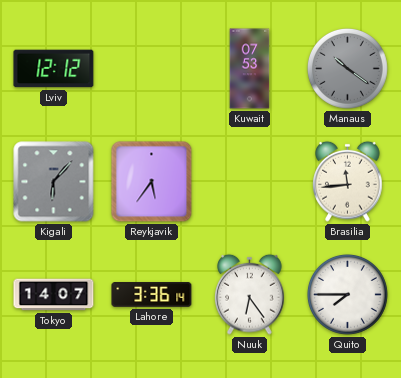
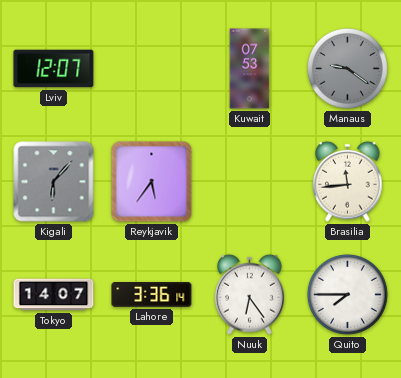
Lviv: 12:12 -> 12:07 (54, 69)
Manaus: 10:21 -> 9:21 (348, 69)
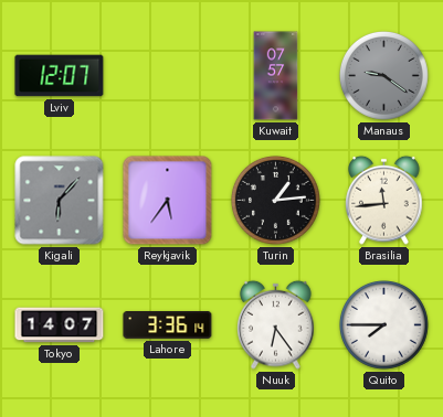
Kuwait: 07:53 -> 07:57 (276, 76)
Turin: none -> 1:14 (276, 201)
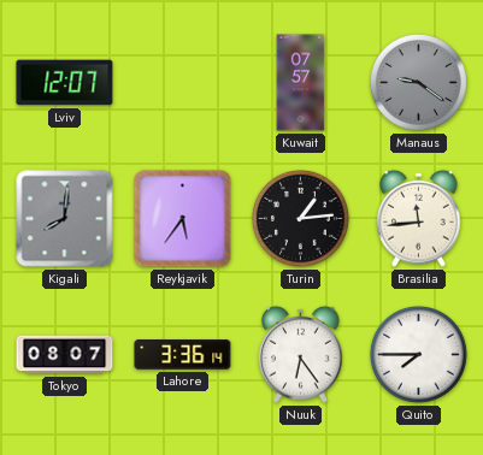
Kigali: 6:07 -> 8:01 (65, 219)
Tokyo: 14:07 -> 08:07 (65, 355)
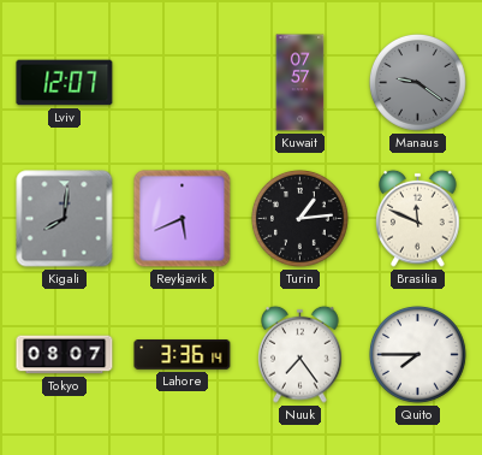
Reykjavik: 5:36 -> 5:41 (183, 219)
Brasilia: 11:44 -> 11:49 (418, 218)
Nuuk: 6:24 -> 7:24 (300, 354)
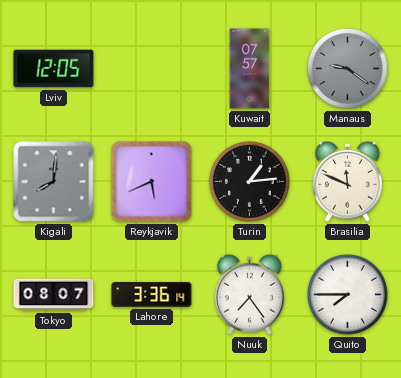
Lviv: 12:07 -> 12:05 (54, 69)
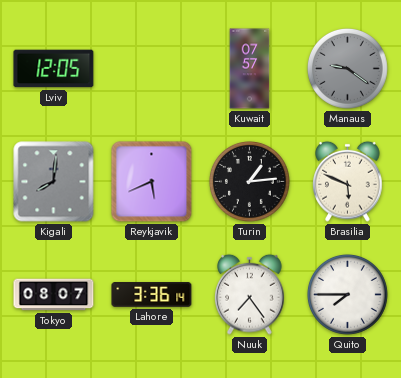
Brasilia: 11:49 -> 5:49 (348, 181)
